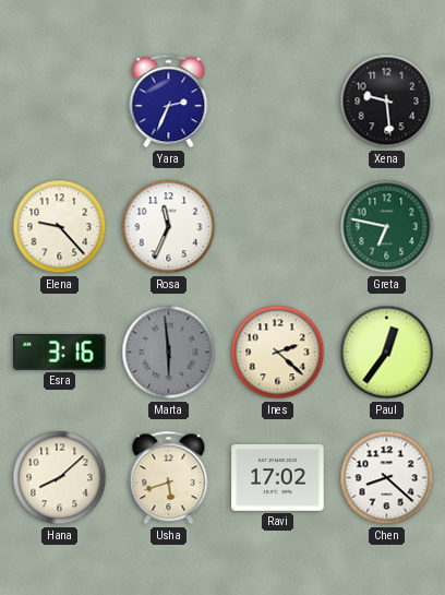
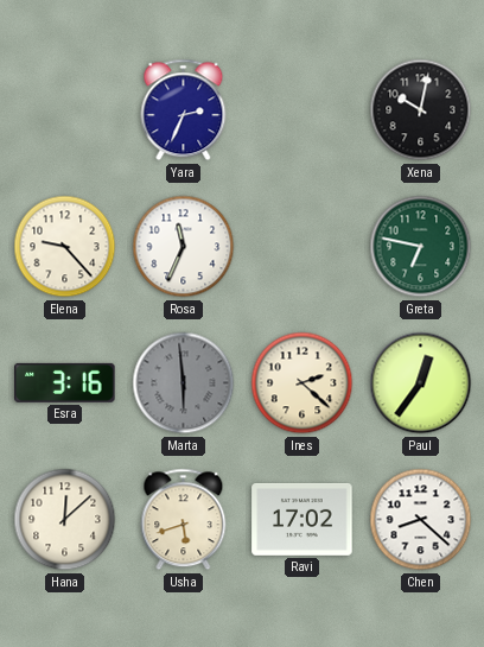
Xena: 9:29 -> 10:02 (421, 110)
Hana: 8:08 -> 12:08 (65, 520)
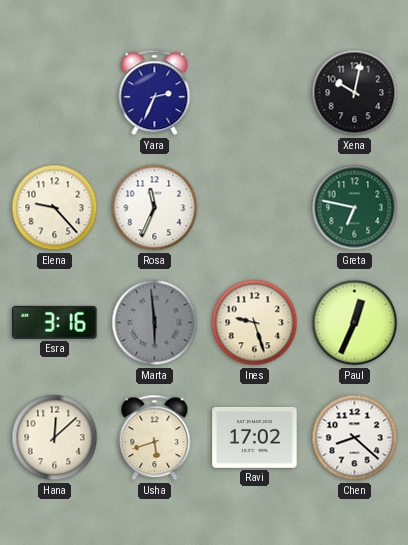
Ines: 2:22 -> 9:27 (255, 323)
Paul: 12:36 -> 12:34 (355, 323)
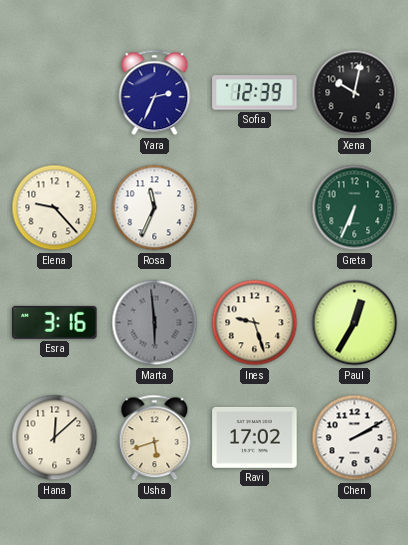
Sofia: none -> 12:39 (255, 93)
Greta: 6:47 -> 6:34 (355, 208)
Paul: 12:34 -> 12:35 (355, 323)
Chen: 8:22 -> 2:10 (355, 438)
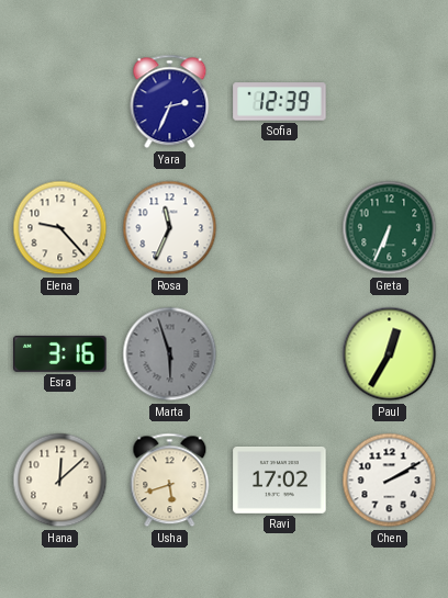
Xena: 10:02 -> none (355, 93)
Marta: 5:59 -> 5:57 (170, 354)
Ines: 9:27 -> none (255, 323)
